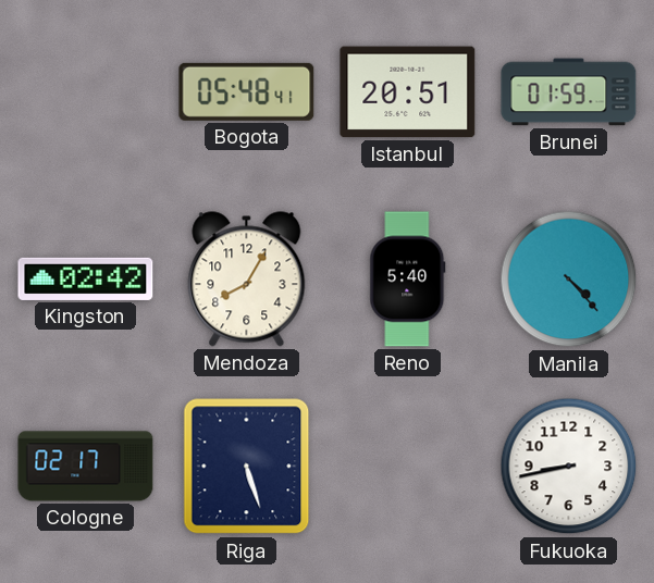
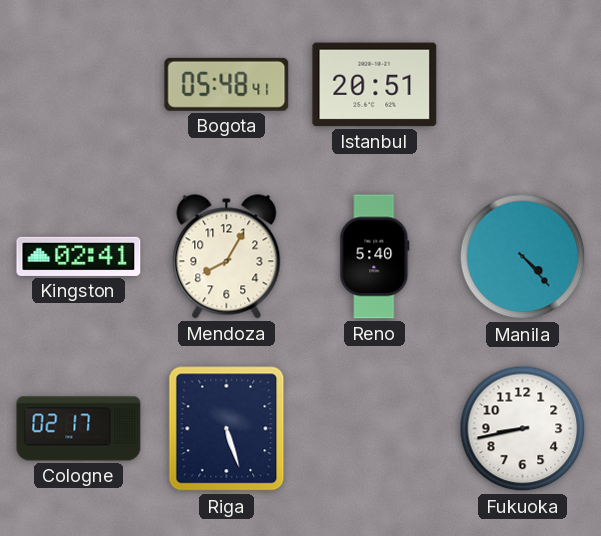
Brunei: 01:59 -> none (569, 92)
Kingston: 02:42 -> 02:41 (79, 256)
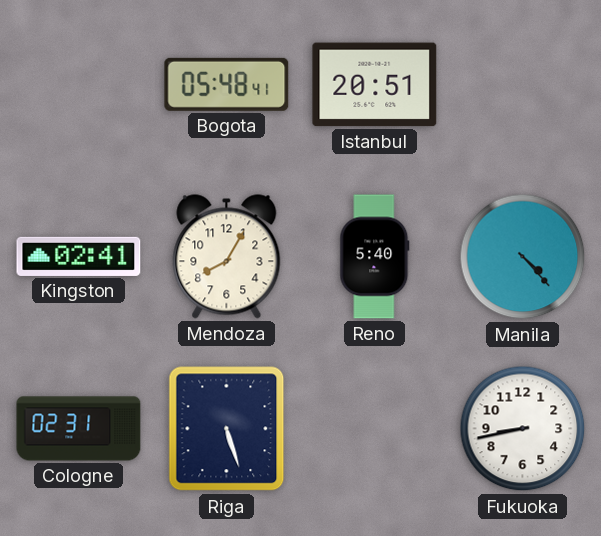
Cologne: 02:17 -> 02:31 (79, 429)
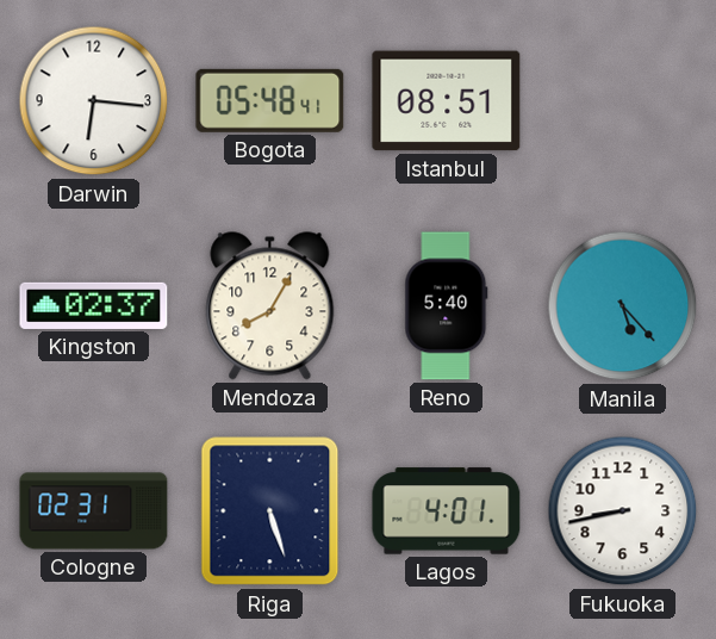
Darwin: none -> 6:16 (94, 101)
Istanbul: 20:51 -> 08:51 (447, 101)
Kingston: 02:41 -> 02:37 (94, 305)
Manila: 4:23 -> 5:23 (623, 306)
Lagos: none -> 4:01 (447, 511)
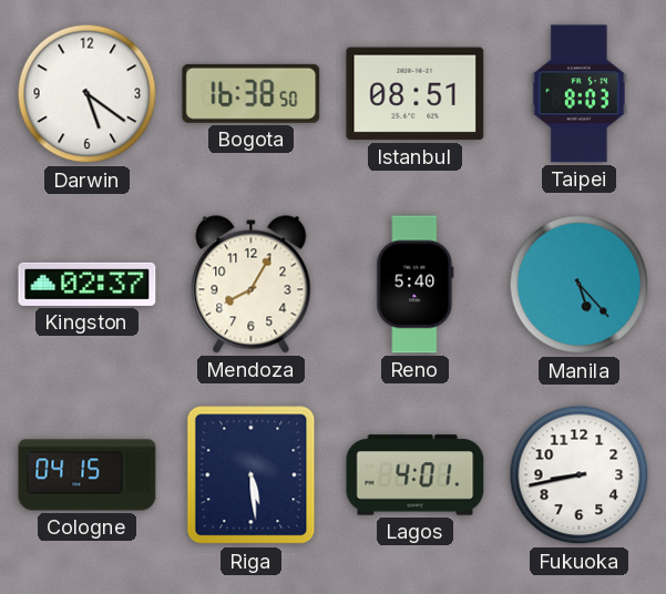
Darwin: 6:16 -> 5:21 (88, 94)
Bogota: 05:48 -> 16:38 (252, 93)
Taipei: none -> 8:03 (578, 94)
Cologne: 02:31 -> 04:15 (88, 475)
Riga: 5:27 -> 5:29 (252, 475)
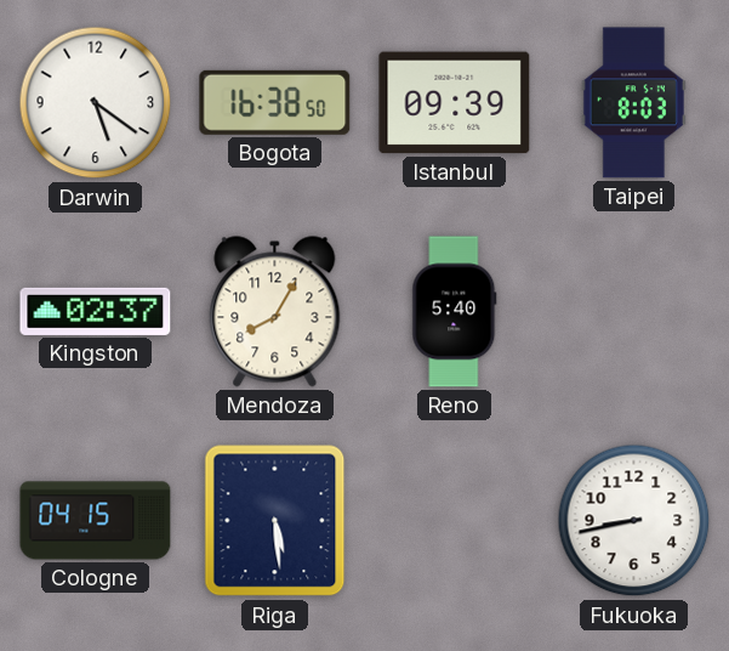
Istanbul: 08:51 -> 09:39 (455, 103)
Manila: 5:23 -> none (580, 285)
Lagos: 4:01 -> none (416, 475)
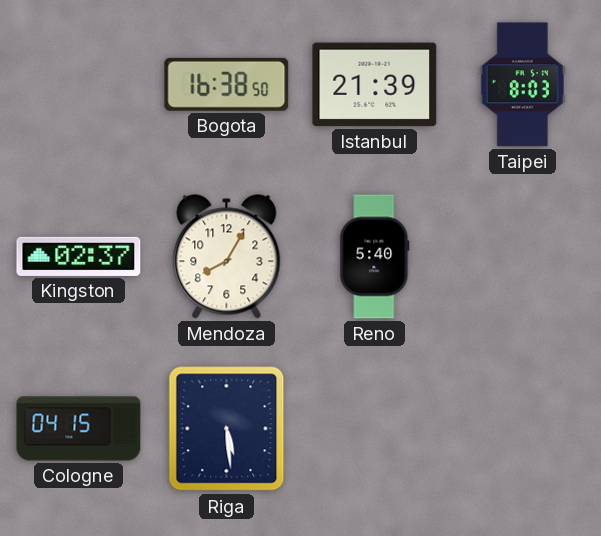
Darwin: 5:21 -> none (96, 103)
Istanbul: 09:39 -> 21:39 (375, 85)
Fukuoka: 8:43 -> none (634, 521)
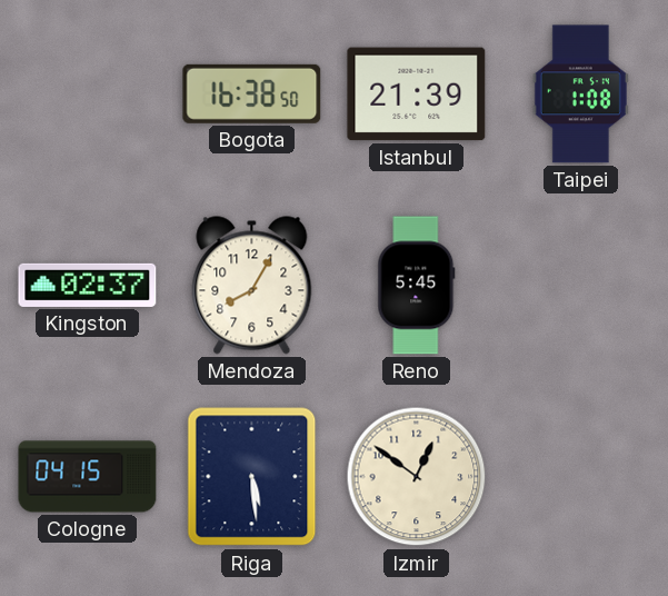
Taipei: 8:03 -> 1:08 (580, 95)
Reno: 5:40 -> 5:45 (417, 286)
Izmir: none -> 12:51 (417, 477)
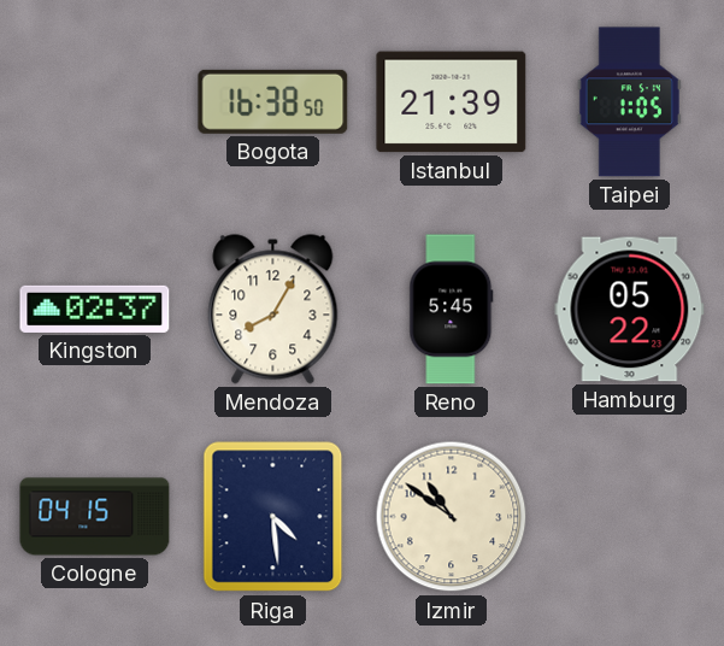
Taipei: 1:08 -> 1:05 (629, 102)
Hamburg: none -> 05:22 (630, 310)
Riga: 5:29 -> 4:29 (273, 517)
Izmir: 12:51 -> 10:51 (452, 517)
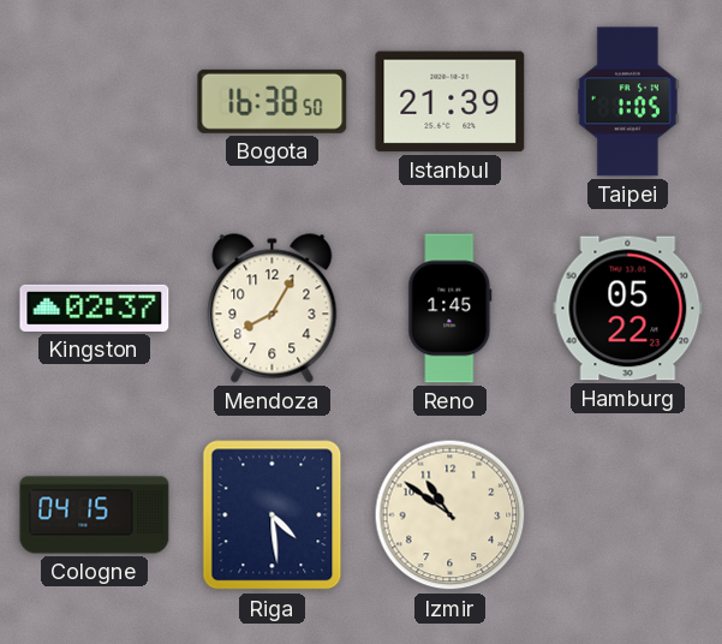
Reno: 5:45 -> 1:45 (450, 309)
